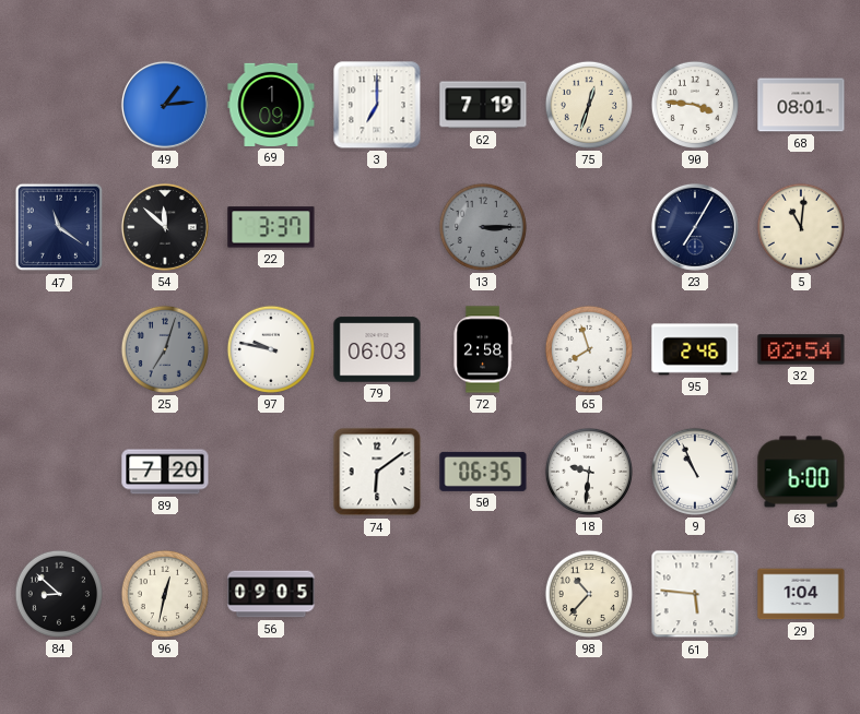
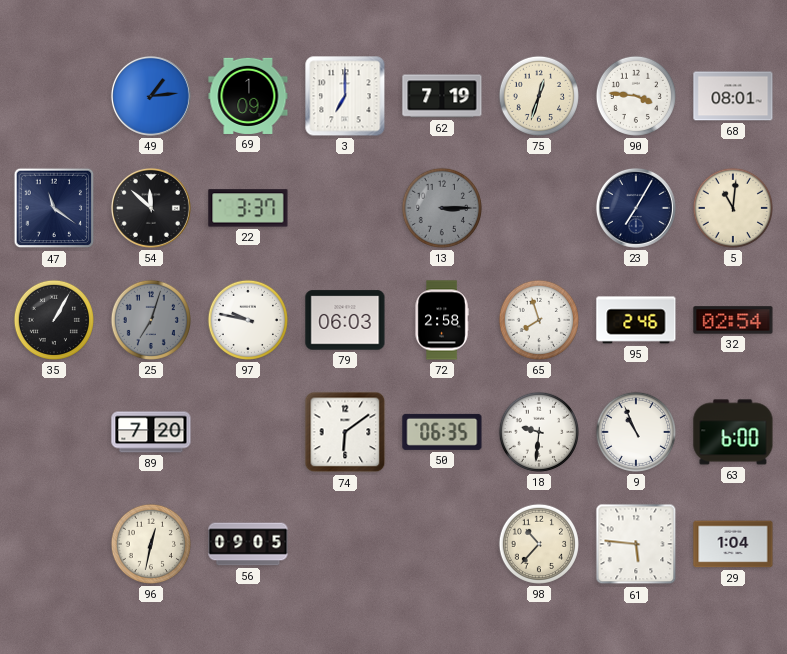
35: none -> 1:05 (54, 320)
84: 8:52 -> none (59, 594)
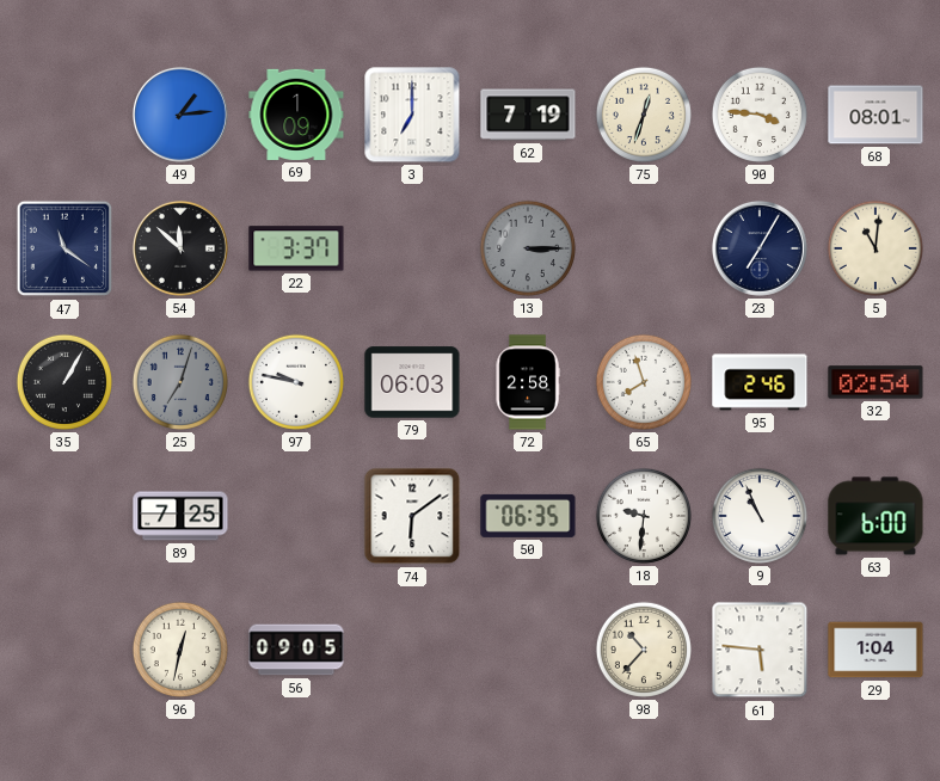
89: 7:20 -> 7:25 (180, 516)
